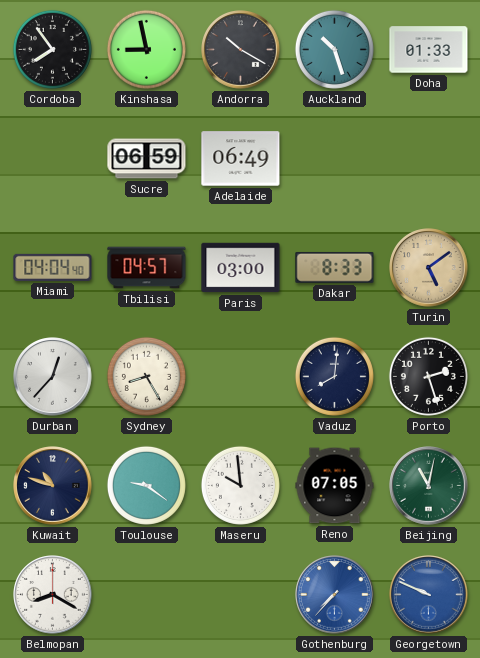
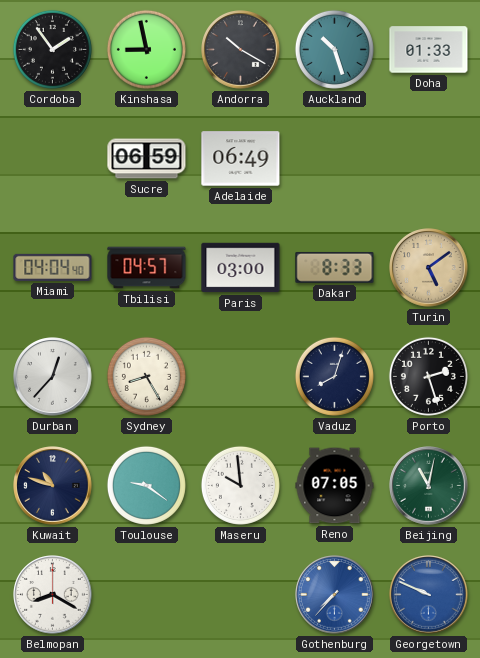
Cordoba: 7:54 -> 1:54 (52, 49)
Vaduz: 8:01 -> 8:03 (334, 376)
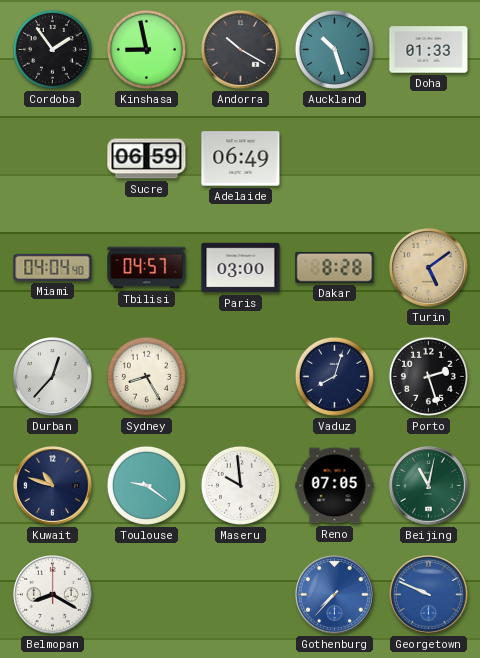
Dakar: 8:33 -> 8:28 (335, 267)
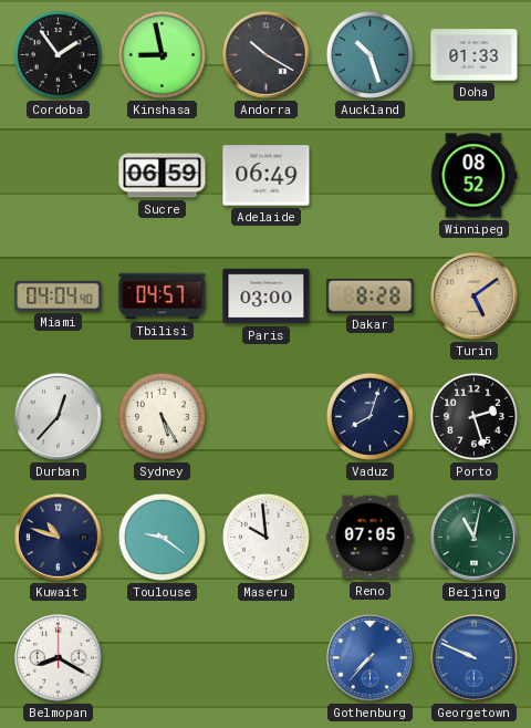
Winnipeg: none -> 08:52 (473, 176)
Sydney: 8:25 -> 5:25 (162, 416)
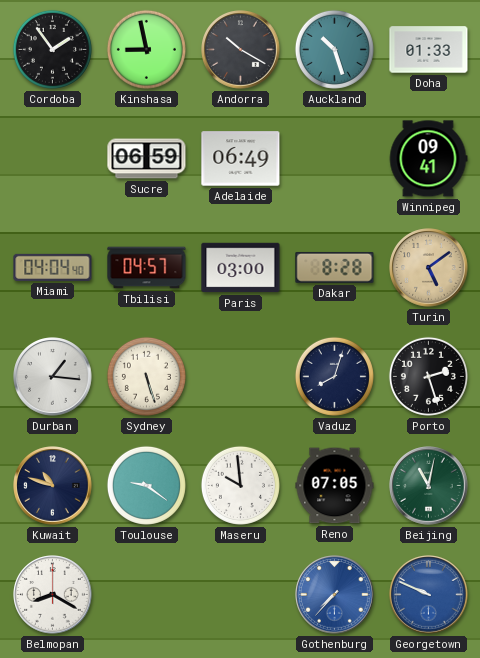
Winnipeg: 08:52 -> 09:41 (428, 159)
Durban: 12:37 -> 1:16 (53, 377)
Sydney: 5:25 -> 5:27 (146, 376)
